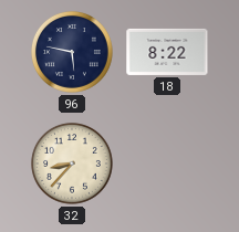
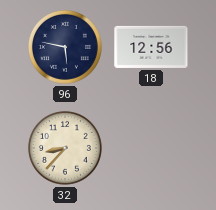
18: 8:22 -> 12:56 (151, 47)
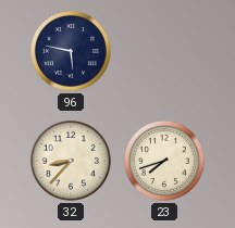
18: 12:56 -> none (151, 47)
23: none -> 7:42 (164, 161)
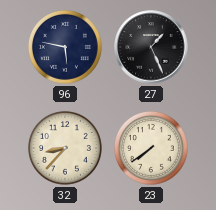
27: none -> 1:26 (151, 47)
23: 7:42 -> 7:39 (151, 148)
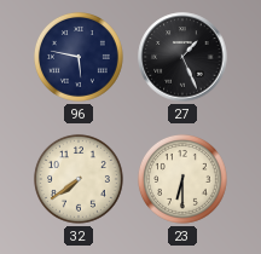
32: 8:37 -> 7:39 (79, 179)
23: 7:39 -> 6:30 (182, 179)
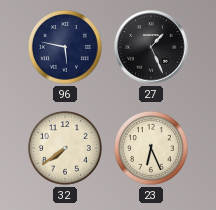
23: 6:30 -> 6:26 (151, 148)
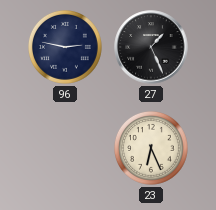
96: 5:47 -> 2:47 (65, 47)
32: 7:39 -> none (65, 148)
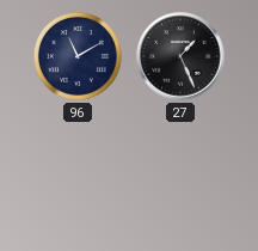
96: 2:47 -> 11:10 (78, 56)
23: 6:26 -> none (151, 148)
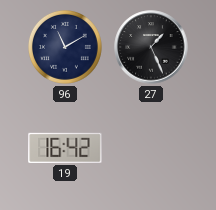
19: none -> 16:42 (65, 148)
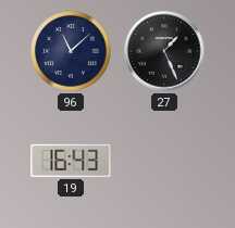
96: 11:10 -> 11:08 (71, 51)
19: 16:42 -> 16:43 (71, 161)
